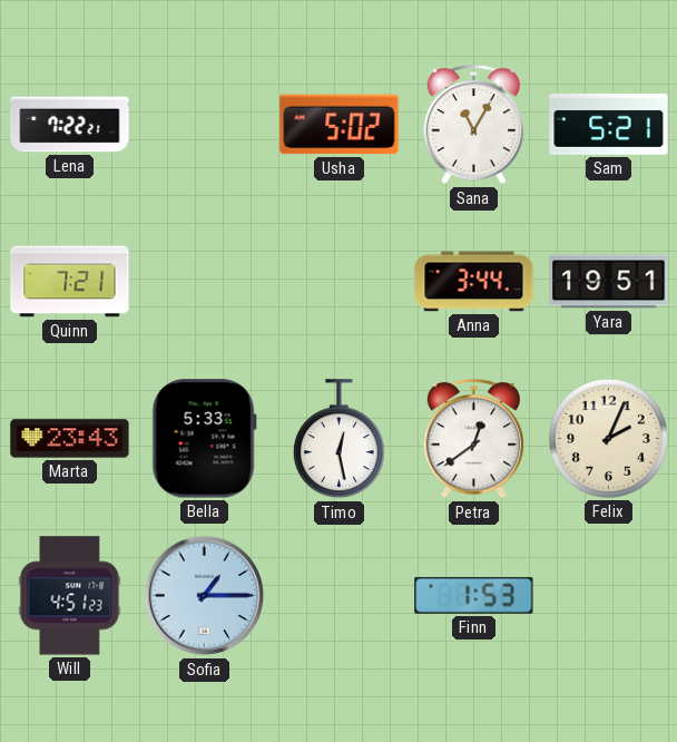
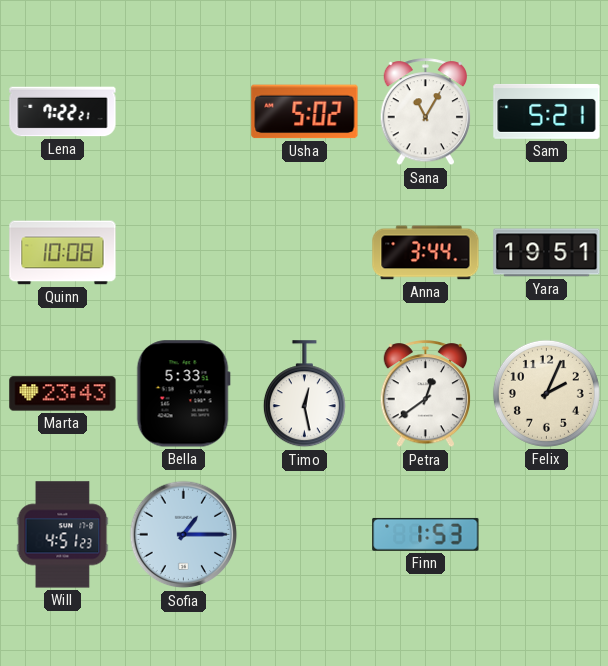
Quinn: 7:21 -> 10:08 (63, 253)
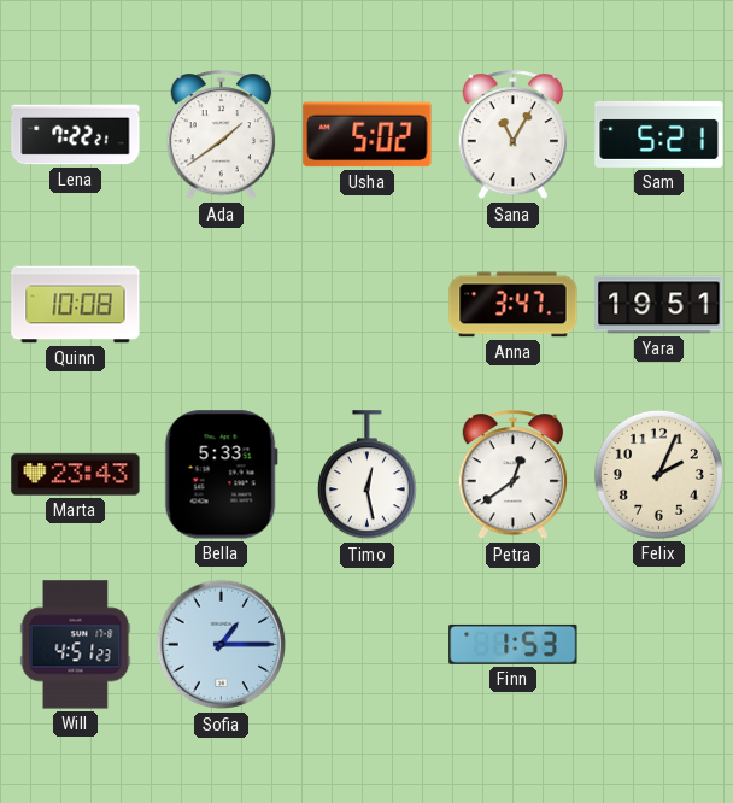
Ada: none -> 1:39 (221, 135)
Anna: 3:44 -> 3:47 (514, 305)
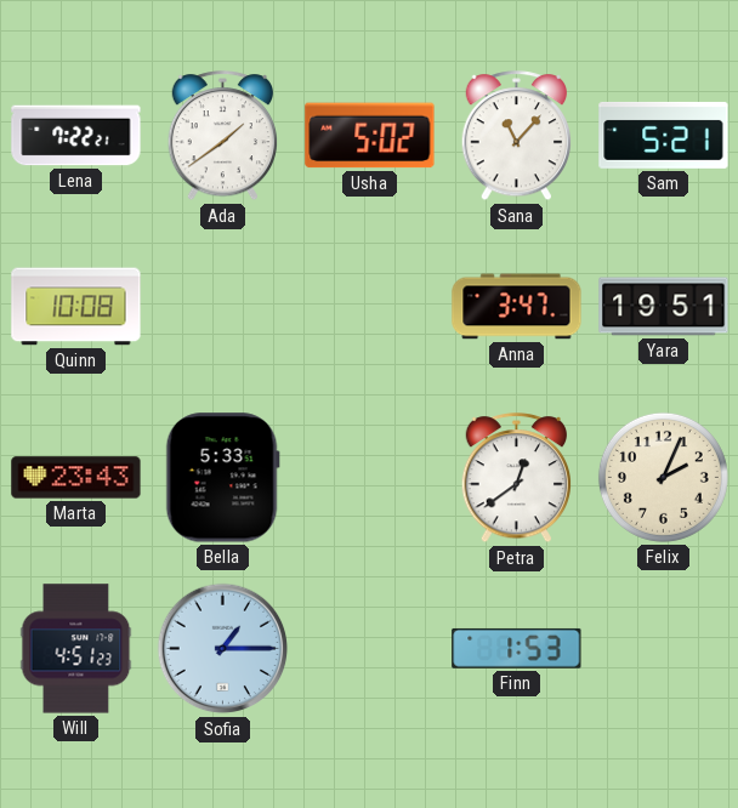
Sana: 11:05 -> 11:07 (516, 136)
Timo: 12:28 -> none (366, 475)
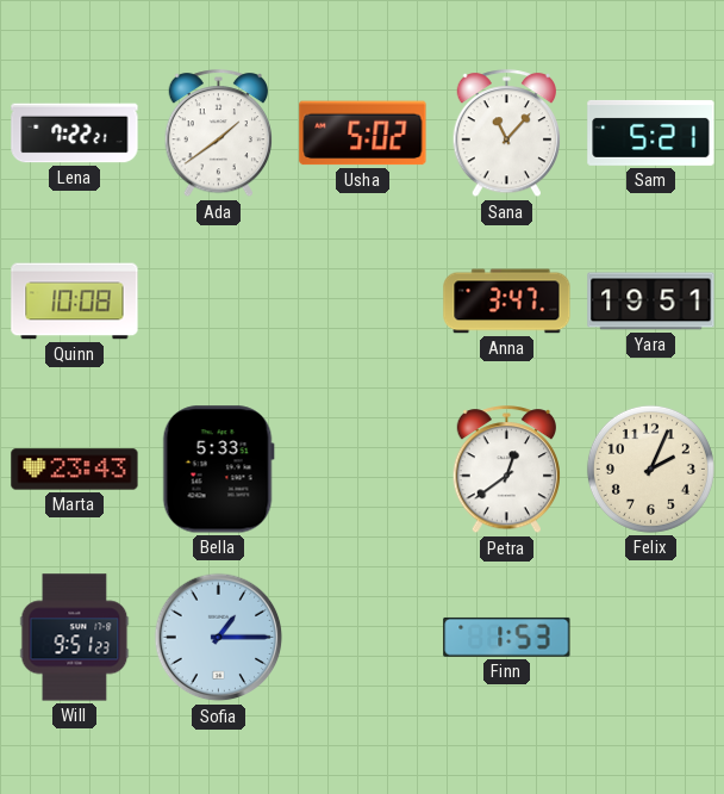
Will: 4:51 -> 9:51 (75, 638)
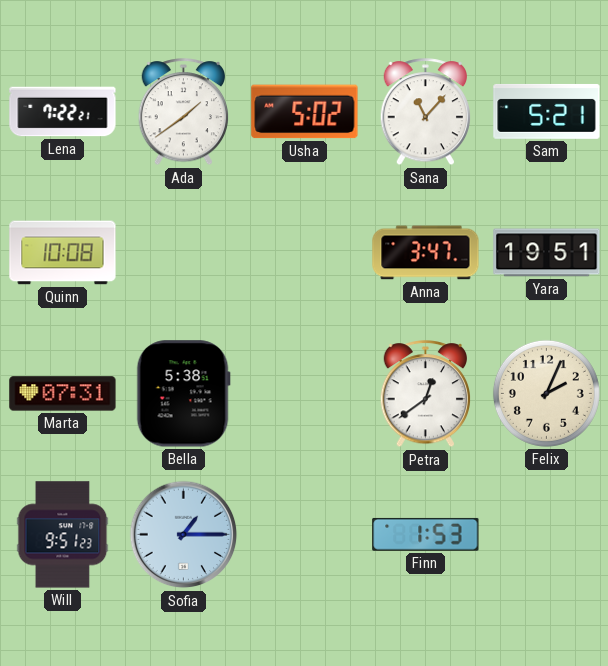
Marta: 23:43 -> 07:31 (63, 394)
Bella: 5:33 -> 5:38 (183, 394)
